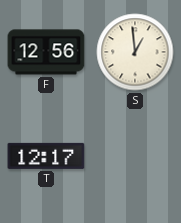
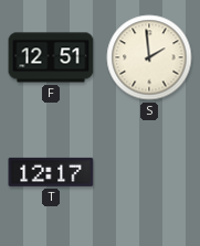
F: 12:56 -> 12:51 (51, 57)
S: 12:59 -> 1:59 (149, 57)
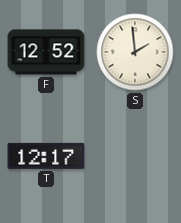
F: 12:51 -> 12:52 (46, 52)
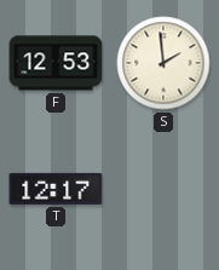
F: 12:52 -> 12:53 (56, 63)
